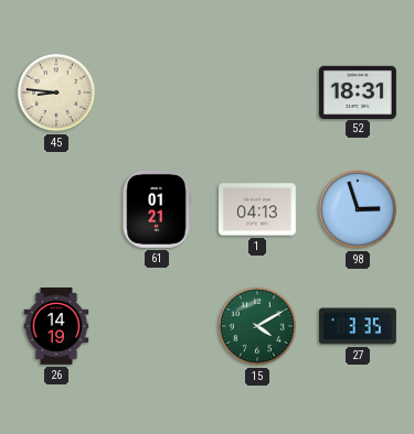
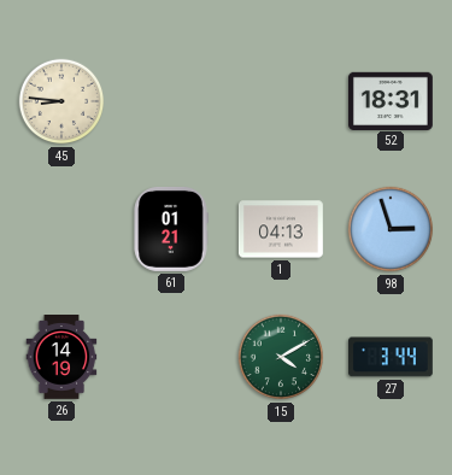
27: 3:35 -> 3:44 (391, 357)
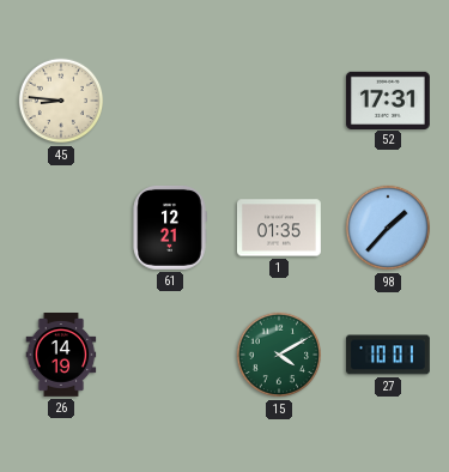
52: 18:31 -> 17:31 (388, 99)
61: 01:21 -> 12:21 (170, 228)
1: 04:13 -> 01:35 (279, 228)
98: 2:57 -> 1:37 (388, 228)
27: 3:44 -> 10:01 (388, 355)
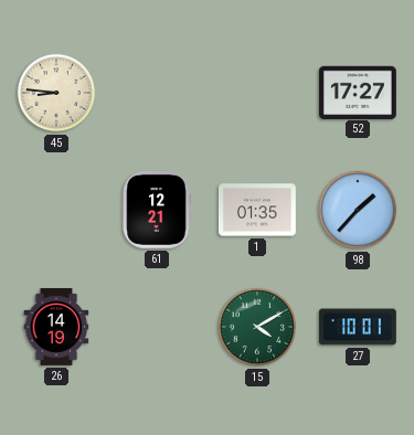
52: 17:31 -> 17:27 (358, 92)
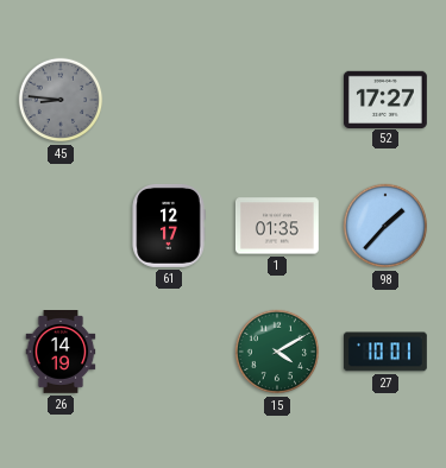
45 dial: cream -> grey (61, 100)
61: 12:21 -> 12:17 (169, 226)
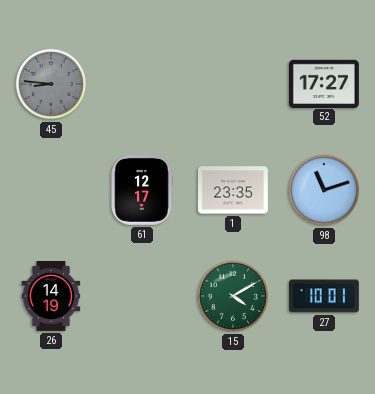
1: 01:35 -> 23:35 (233, 190)
98: 1:37 -> 11:12 (324, 190)
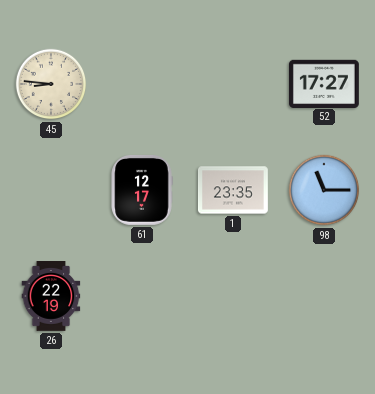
45 dial: grey -> cream (51, 84)
98: 11:12 -> 11:15 (324, 190)
26: 14:19 -> 22:19 (51, 297)
15: 4:10 -> none (233, 296)
27: 10:01 -> none (324, 296)
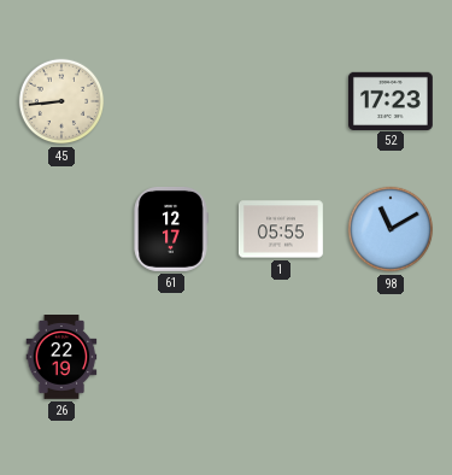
45: 8:46 -> 8:44 (61, 101)
52: 17:27 -> 17:23 (391, 100)
1: 23:35 -> 05:55 (281, 229)
98: 11:15 -> 11:10 (391, 229)
